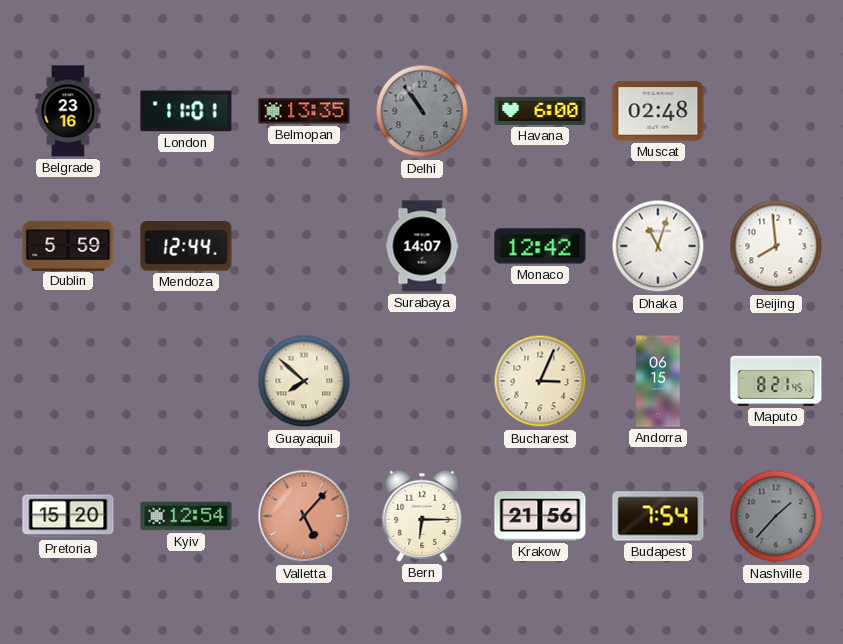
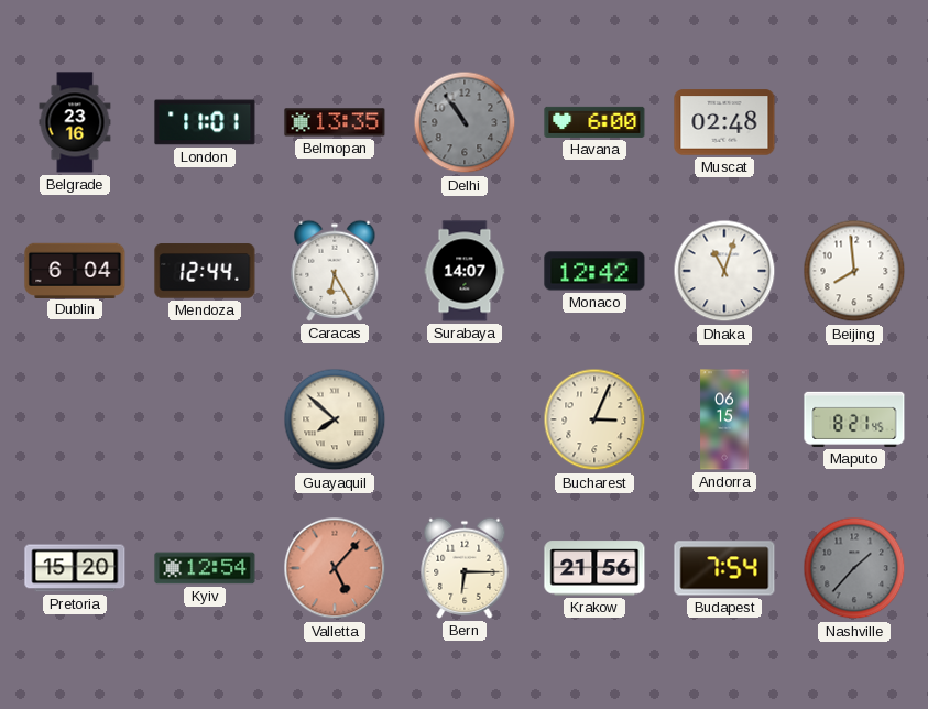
Dublin: 5:59 -> 6:04 (75, 270)
Caracas: none -> 6:25 (335, 271)
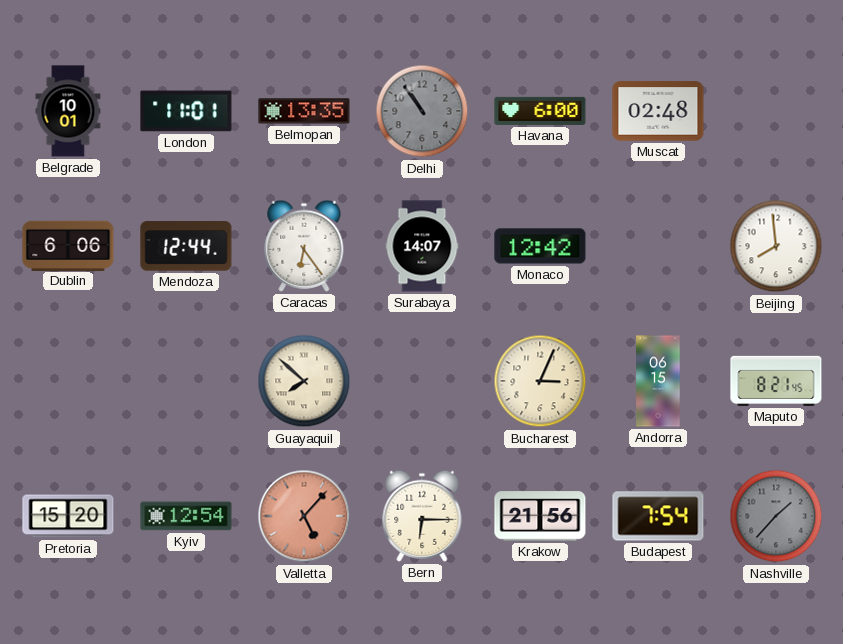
Belgrade: 23:16 -> 10:01 (68, 111)
Dublin: 6:04 -> 6:06 (68, 245)
Caracas: 6:25 -> 6:24 (304, 246)
Dhaka: 11:03 -> none (724, 271)
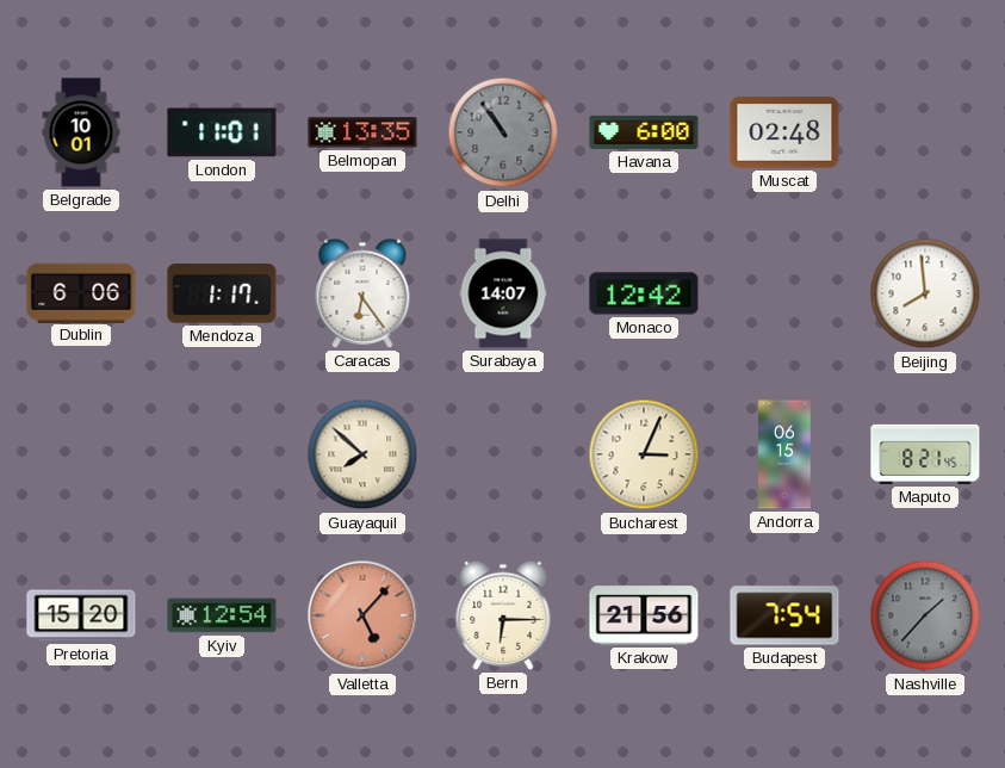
Mendoza: 12:44 -> 1:17 (222, 293)
